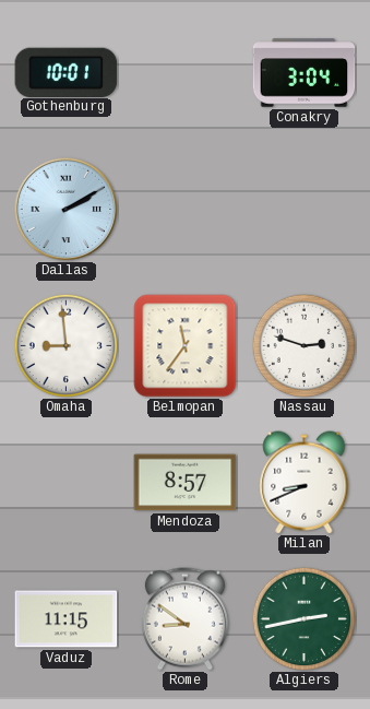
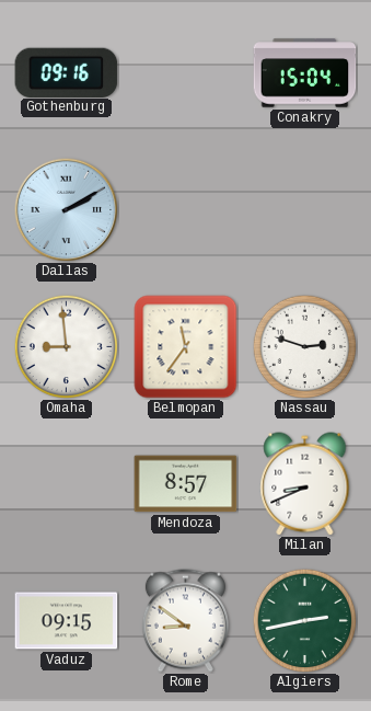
Gothenburg: 10:01 -> 09:16 (67, 72)
Conakry: 3:04 -> 15:04 (305, 73)
Vaduz: 11:15 -> 09:15 (67, 621)
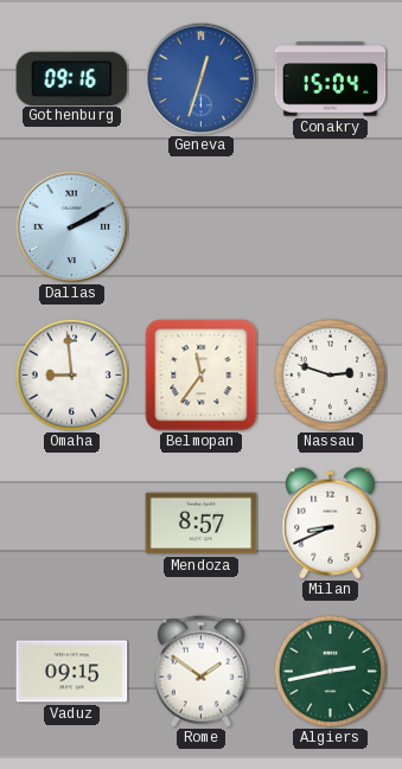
Geneva: none -> 12:33 (200, 78)
Rome: 8:51 -> 1:51 (200, 672)
